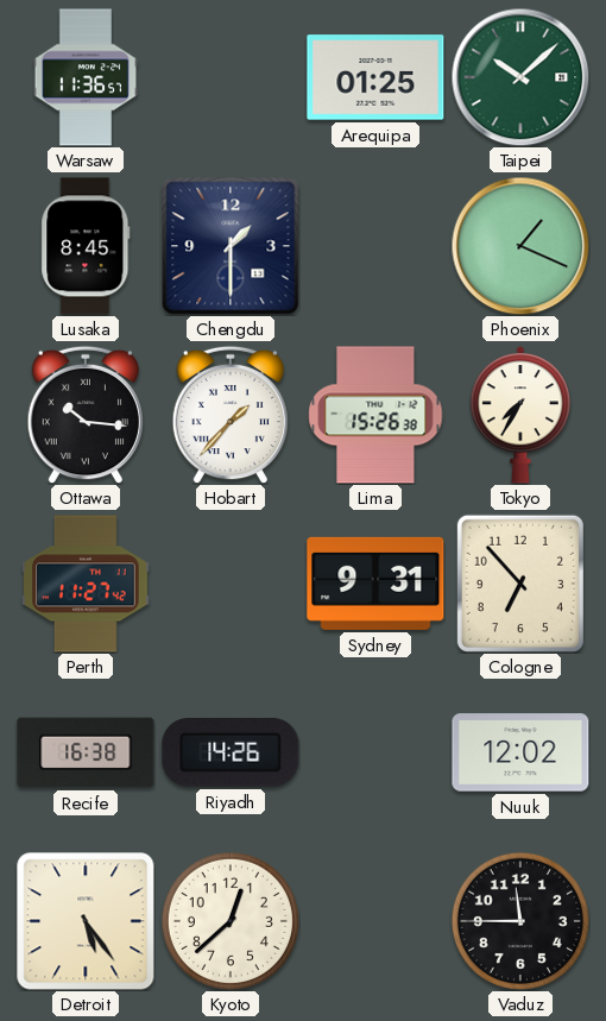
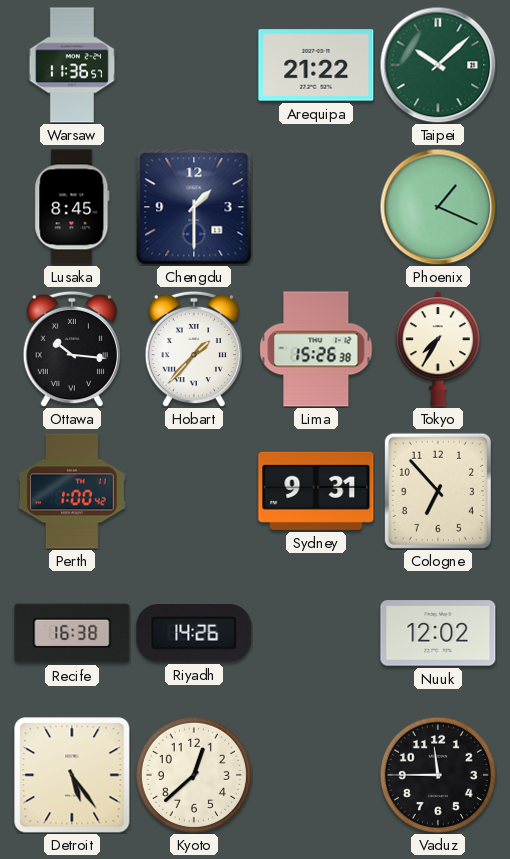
Arequipa: 01:25 -> 21:22 (316, 65)
Perth: 11:27 -> 1:00 (73, 491)
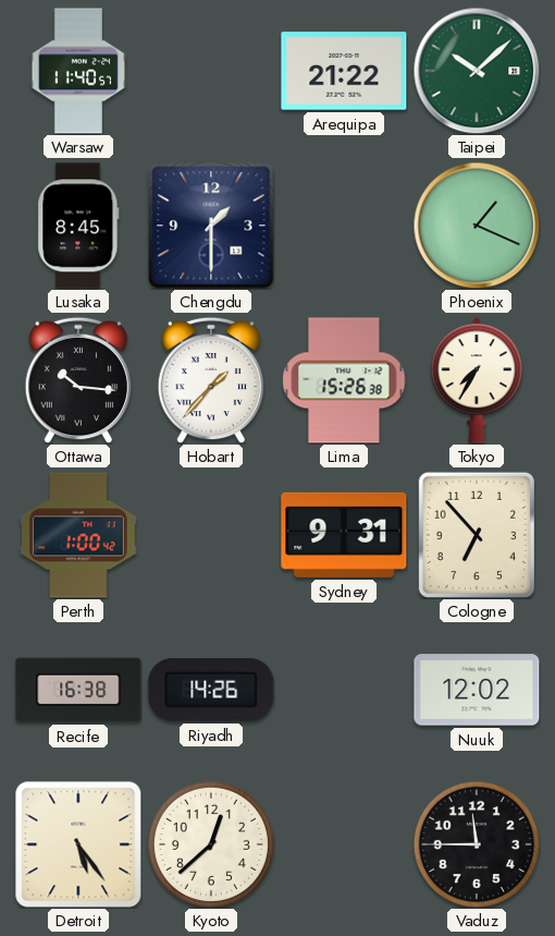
Warsaw: 11:36 -> 11:40 (78, 71)
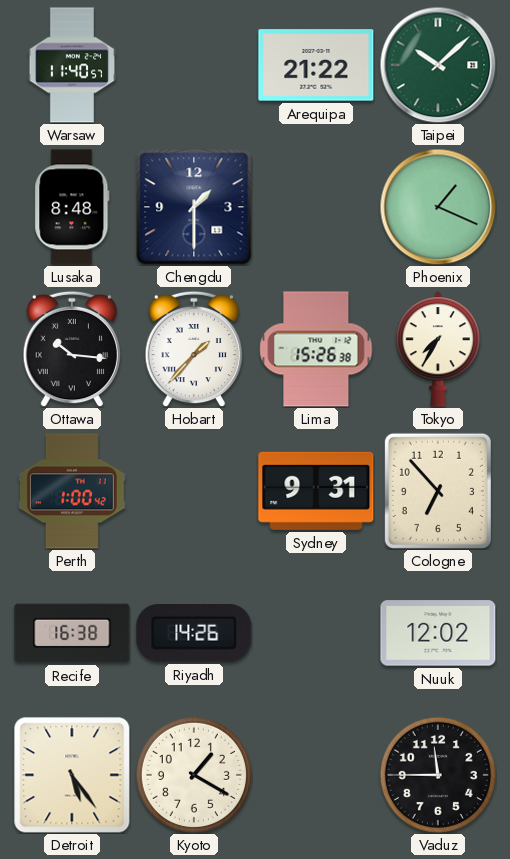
Lusaka: 8:45 -> 8:48 (72, 207)
Kyoto: 12:38 -> 1:20 (194, 775)
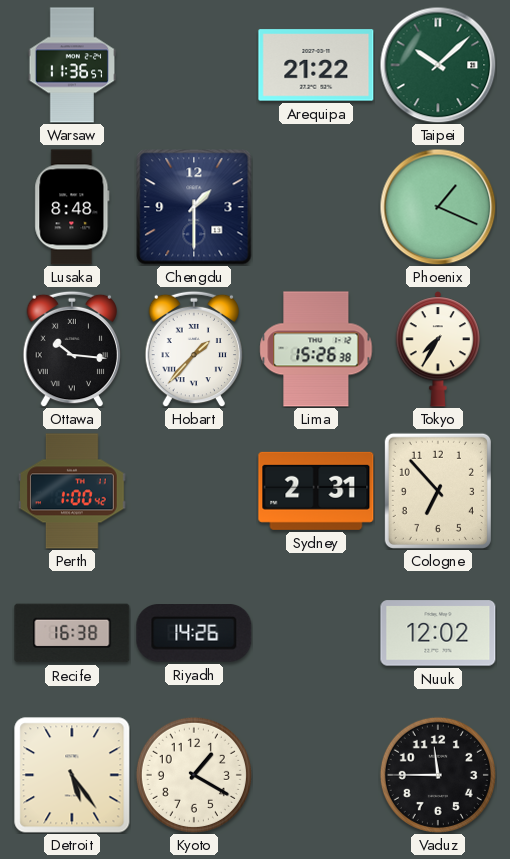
Warsaw: 11:40 -> 11:36 (72, 65)
Sydney: 9:31 -> 2:31 (316, 491)
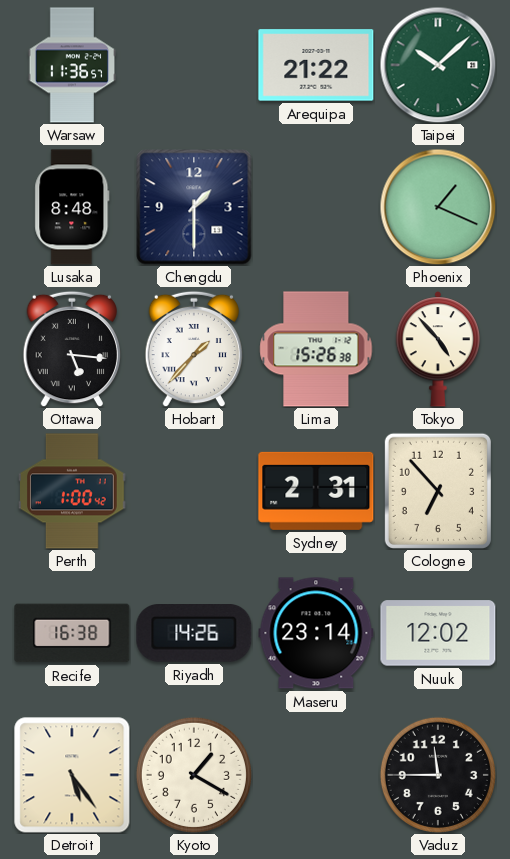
Ottawa: 10:16 -> 5:16 (71, 349)
Tokyo: 7:35 -> 4:53 (437, 349)
Maseru: none -> 23:14 (316, 633)
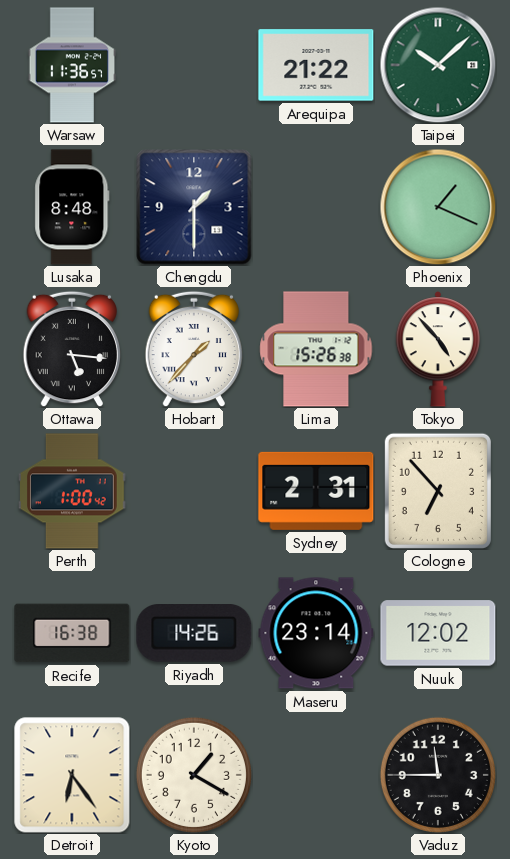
Detroit: 5:24 -> 6:24 (72, 775)
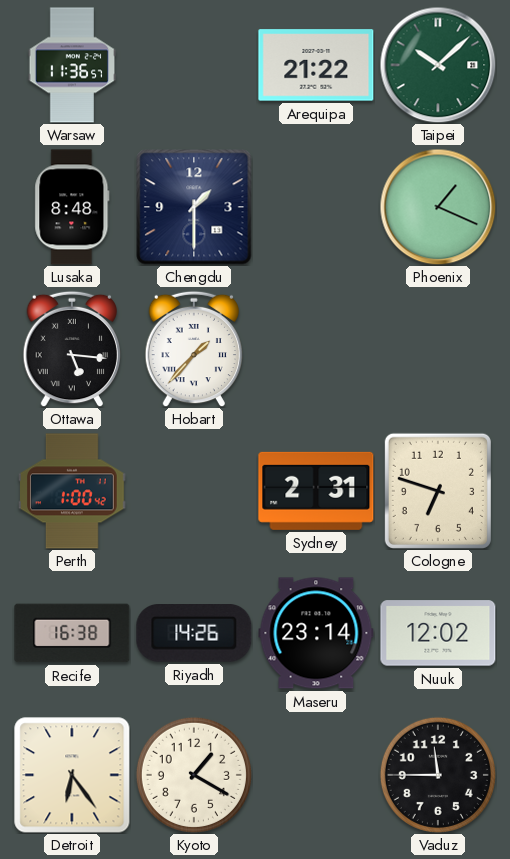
Lima: 15:26 -> none (316, 349)
Tokyo: 4:53 -> none (437, 349)
Cologne: 6:53 -> 6:48 (438, 491)
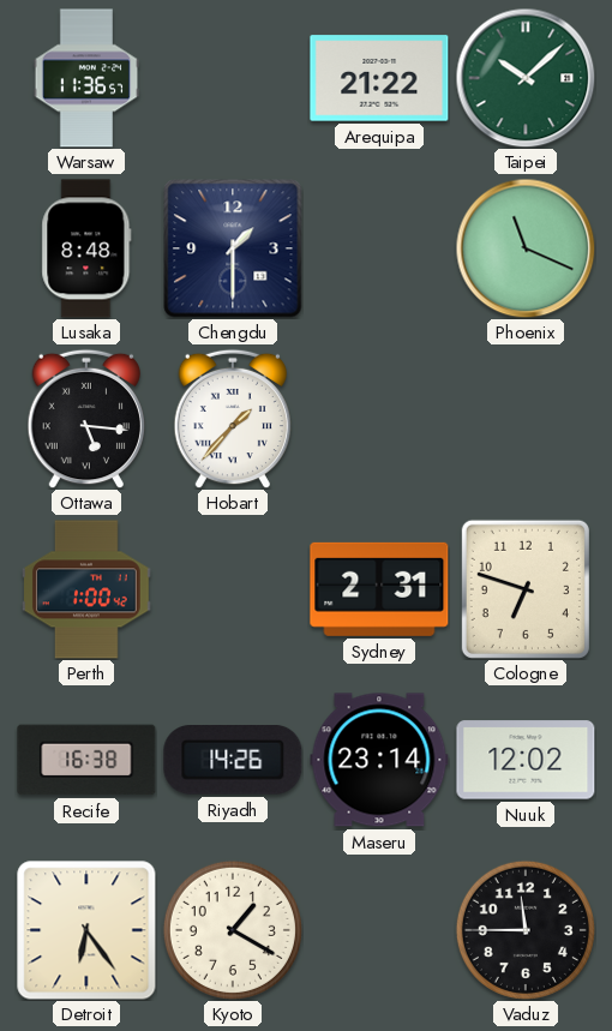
Phoenix: 1:19 -> 11:19 (526, 248)
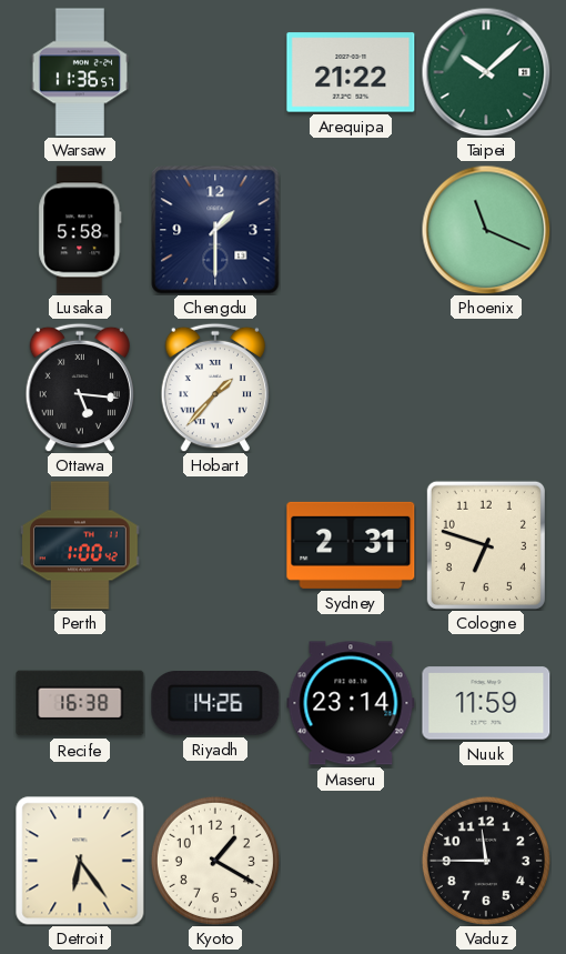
Lusaka: 8:48 -> 5:58 (80, 230)
Nuuk: 12:02 -> 11:59 (486, 703)
